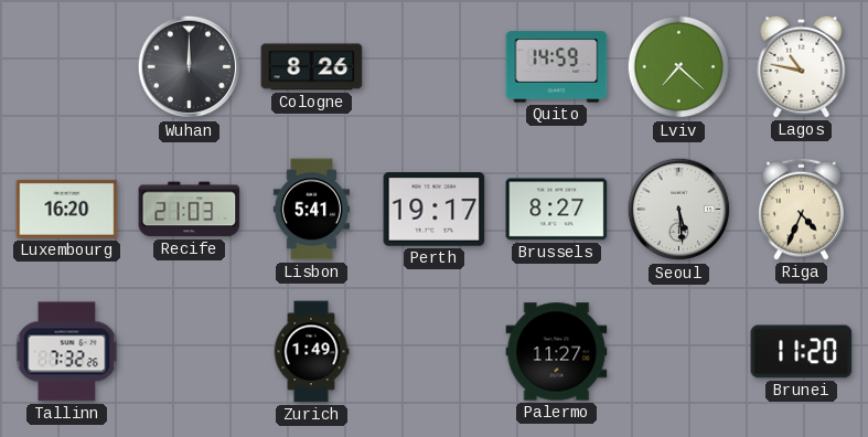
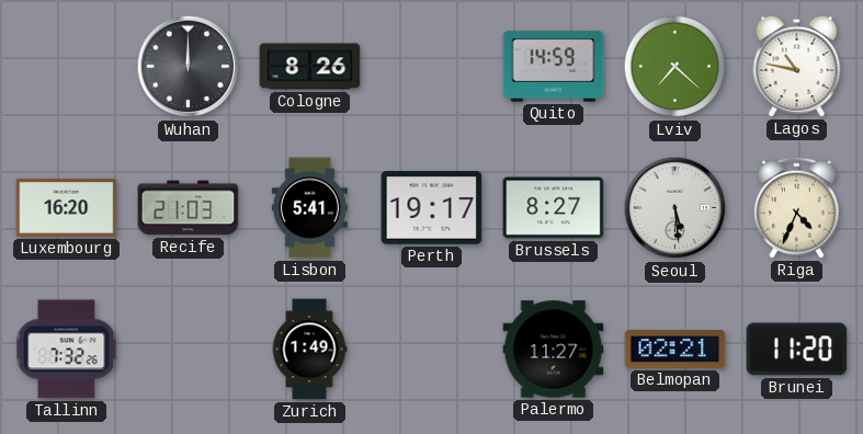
Belmopan: none -> 02:21 (675, 350)
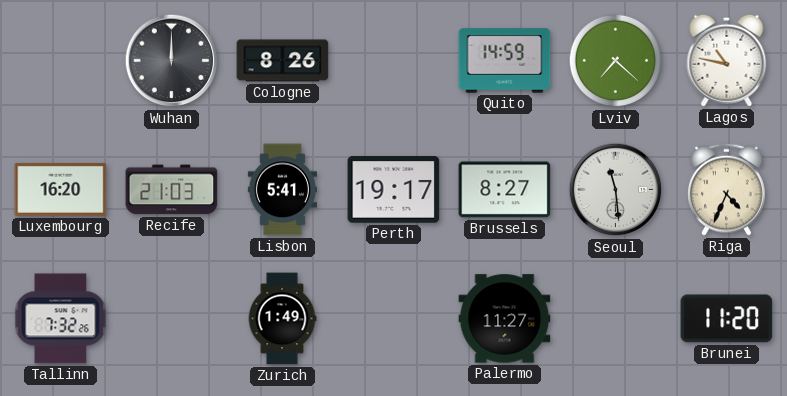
Seoul: 5:29 -> 11:29 (616, 190)
Belmopan: 02:21 -> none (675, 350)
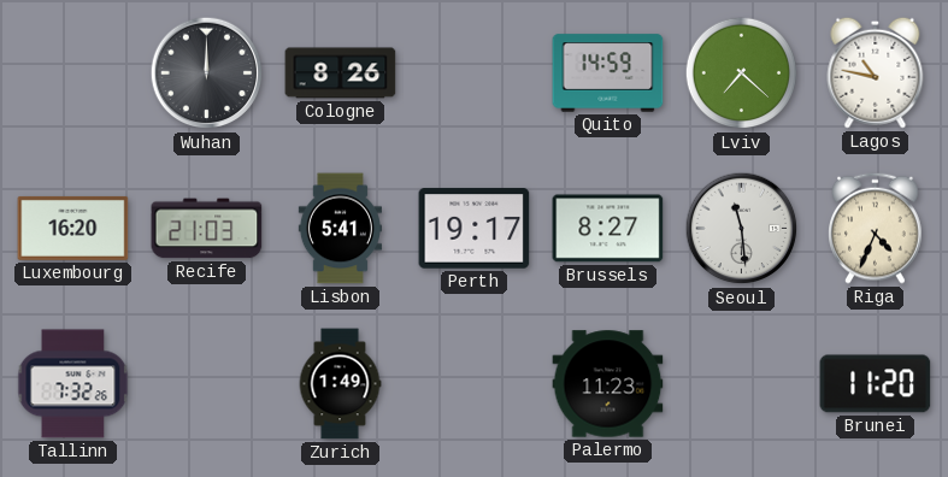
Palermo: 11:27 -> 11:23 (608, 384)
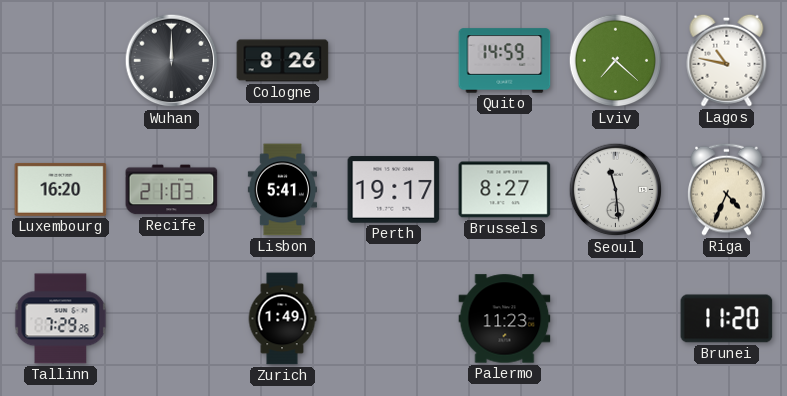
Tallinn: 7:32 -> 7:29 (61, 319)
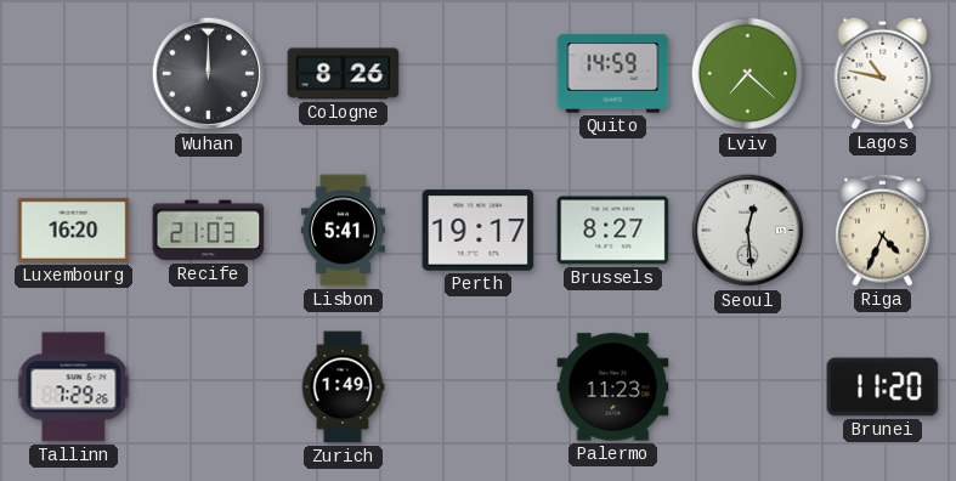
Seoul: 11:29 -> 12:29 (748, 231)
